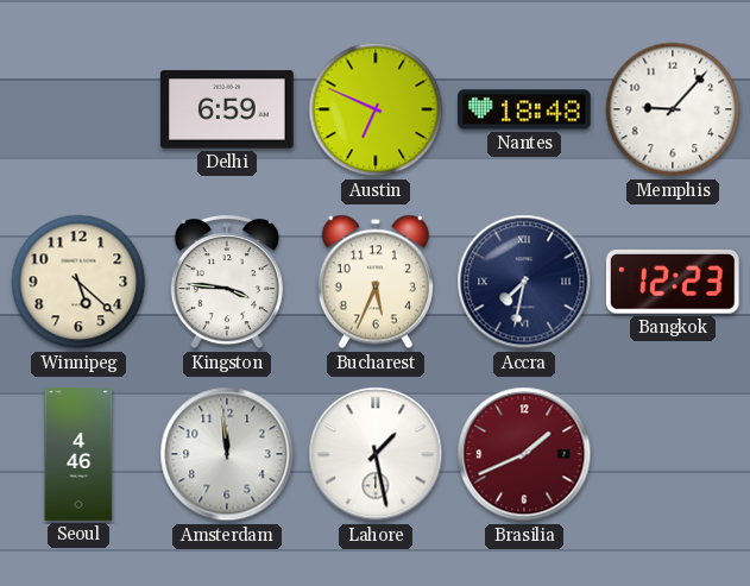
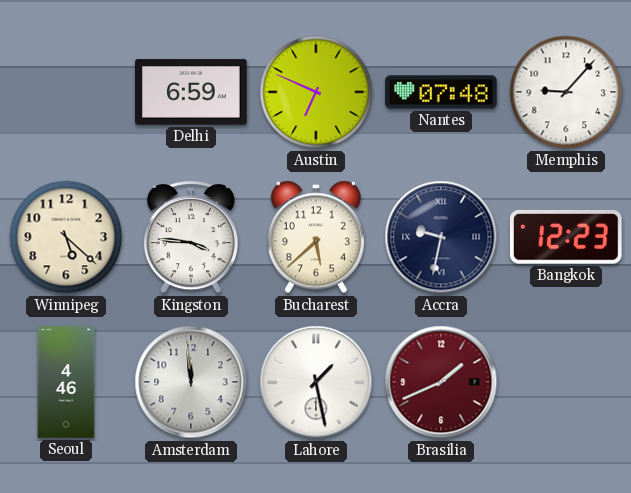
Nantes: 18:48 -> 07:48 (441, 92)
Bucharest: 5:34 -> 5:38 (316, 237)
Accra: 7:32 -> 9:32 (441, 237)
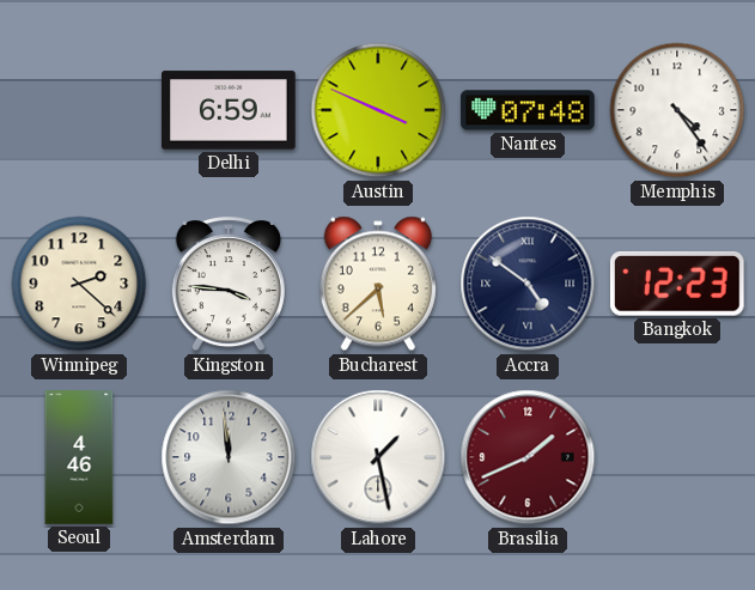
Austin: 6:49 -> 3:49 (378, 110)
Memphis: 9:07 -> 4:24 (677, 110)
Winnipeg: 5:22 -> 2:22 (79, 284)
Accra: 9:32 -> 4:51 (528, 284)
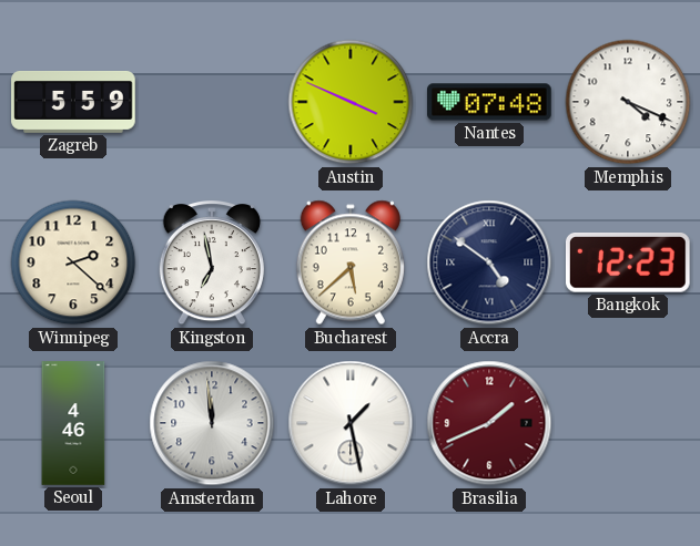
Zagreb: none -> 5:59 (73, 103)
Delhi: 6:59 -> none (229, 110)
Memphis: 4:24 -> 4:19 (628, 102)
Kingston: 3:46 -> 6:58 (212, 264)
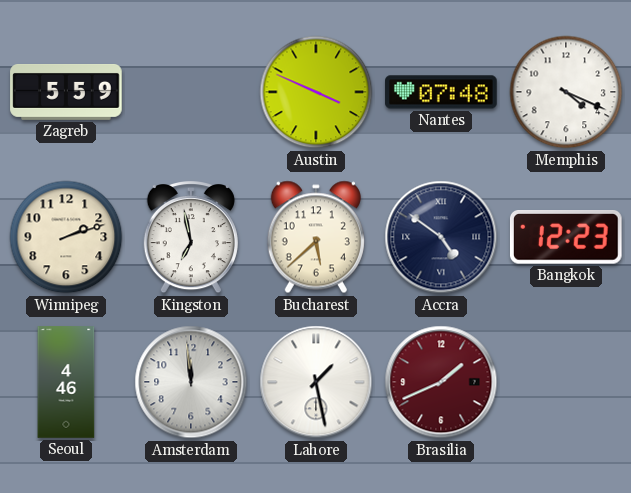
Winnipeg: 2:22 -> 2:12 (66, 237)
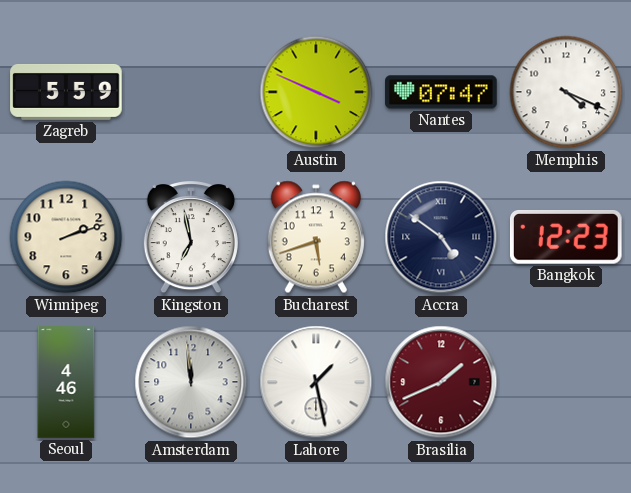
Nantes: 07:48 -> 07:47 (441, 92)
Bucharest: 5:38 -> 5:42 (316, 237)
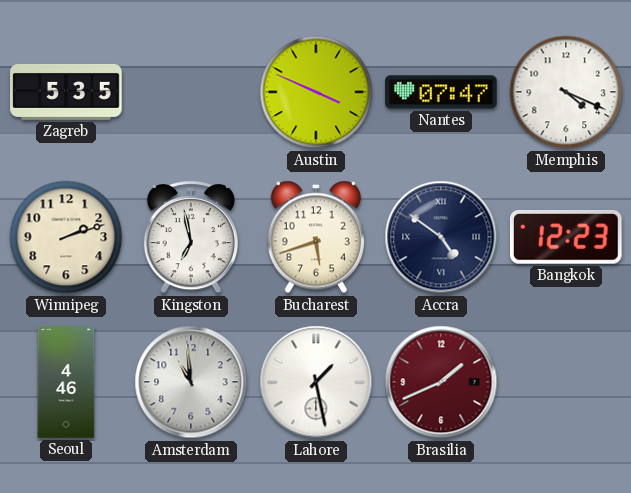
Zagreb: 5:59 -> 5:35 (66, 93)
Amsterdam: 11:59 -> 10:59 (191, 382)
